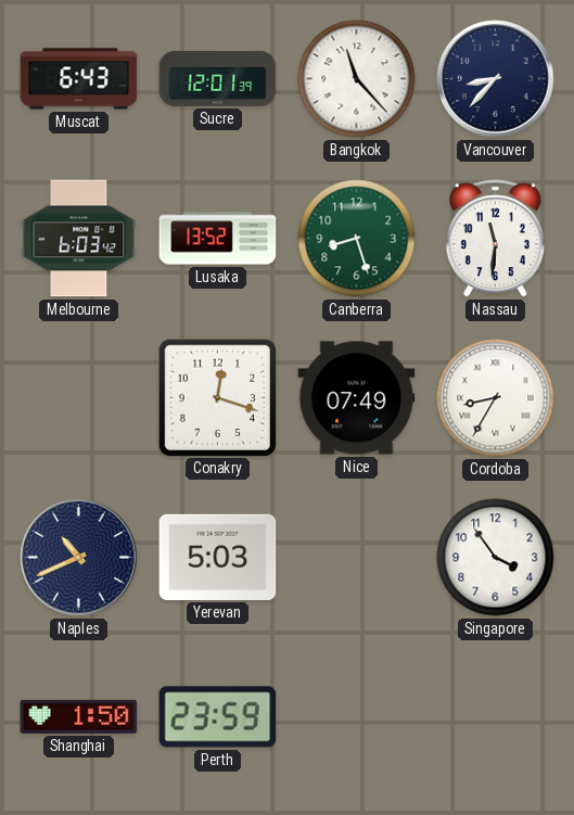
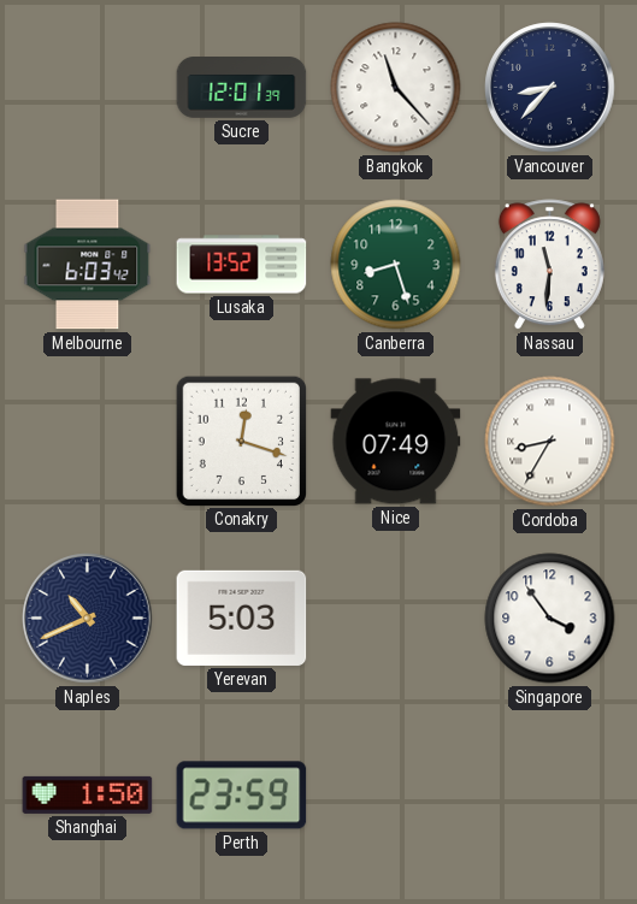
Muscat: 6:43 -> none (79, 79)
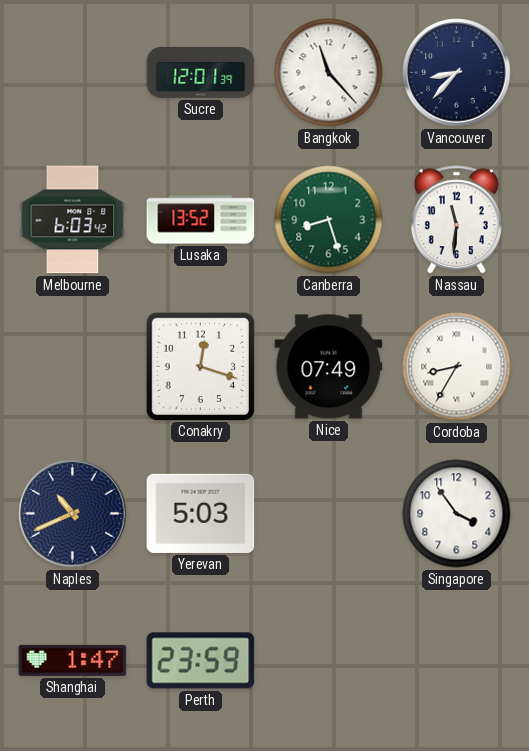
Shanghai: 1:50 -> 1:47 (73, 660)
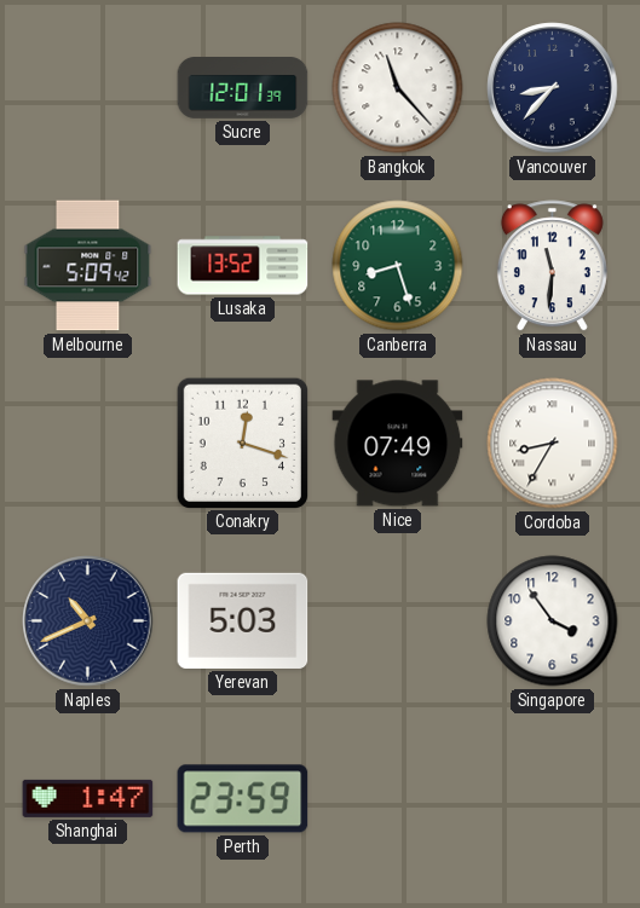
Melbourne: 6:03 -> 5:09 (88, 266)
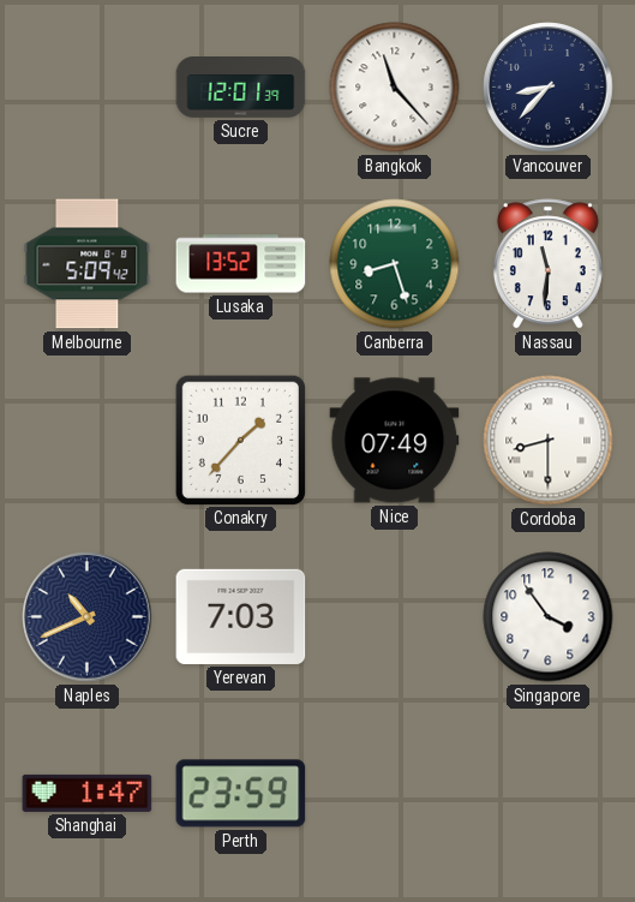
Conakry: 12:18 -> 1:37 (240, 440)
Cordoba: 8:35 -> 8:30 (549, 441)
Yerevan: 5:03 -> 7:03 (241, 616)
